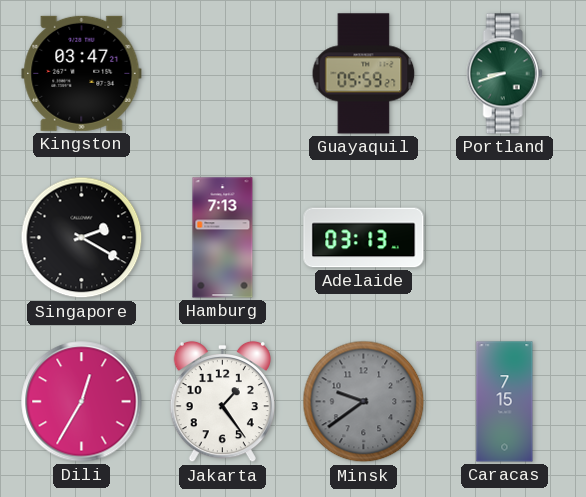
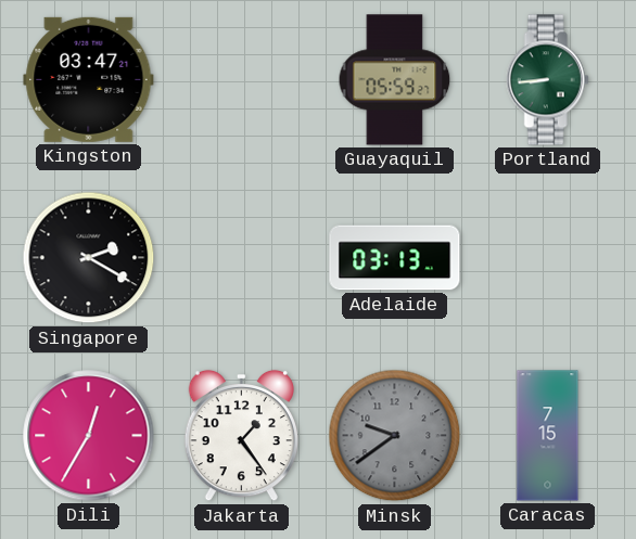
Portland: 8:42 -> 8:44 (547, 80)
Hamburg: 7:13 -> none (223, 238)
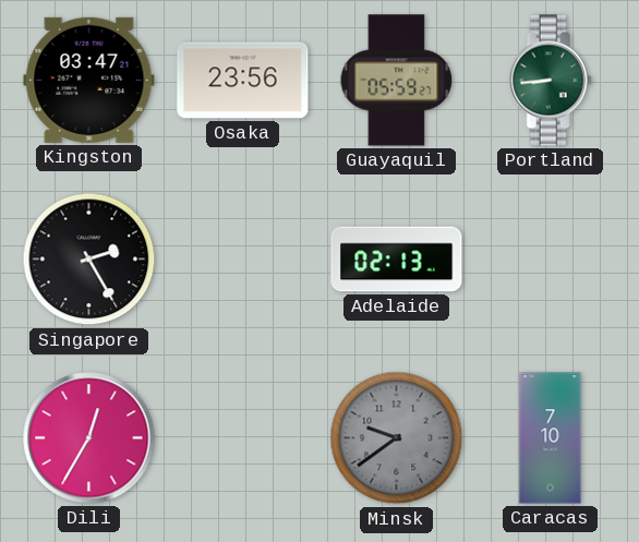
Osaka: none -> 23:56 (243, 81)
Singapore: 2:20 -> 2:25 (89, 260)
Adelaide: 03:13 -> 02:13 (397, 260)
Jakarta: 1:24 -> none (241, 436)
Caracas: 7:15 -> 7:10 (551, 438)
